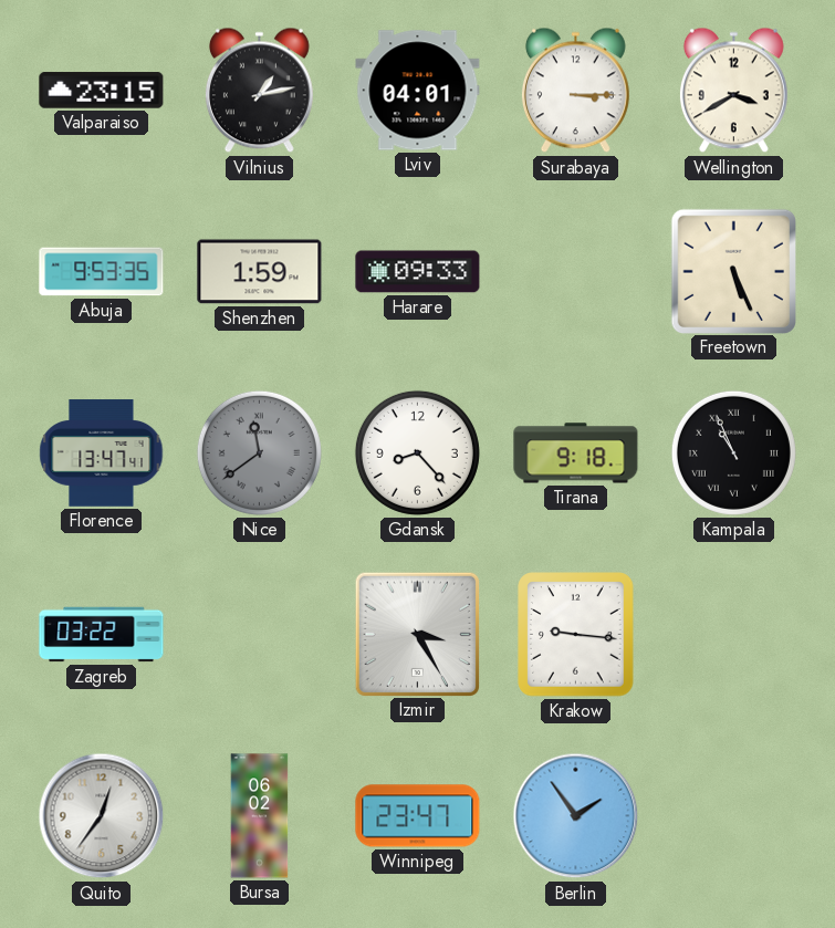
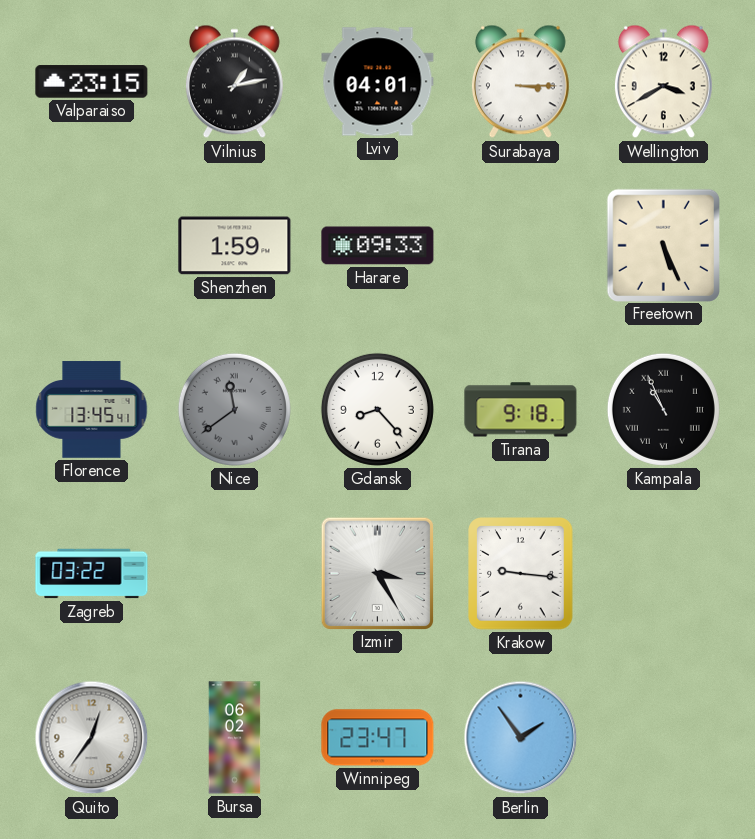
Abuja: 9:53 -> none (102, 272)
Florence: 13:47 -> 13:45 (92, 410)
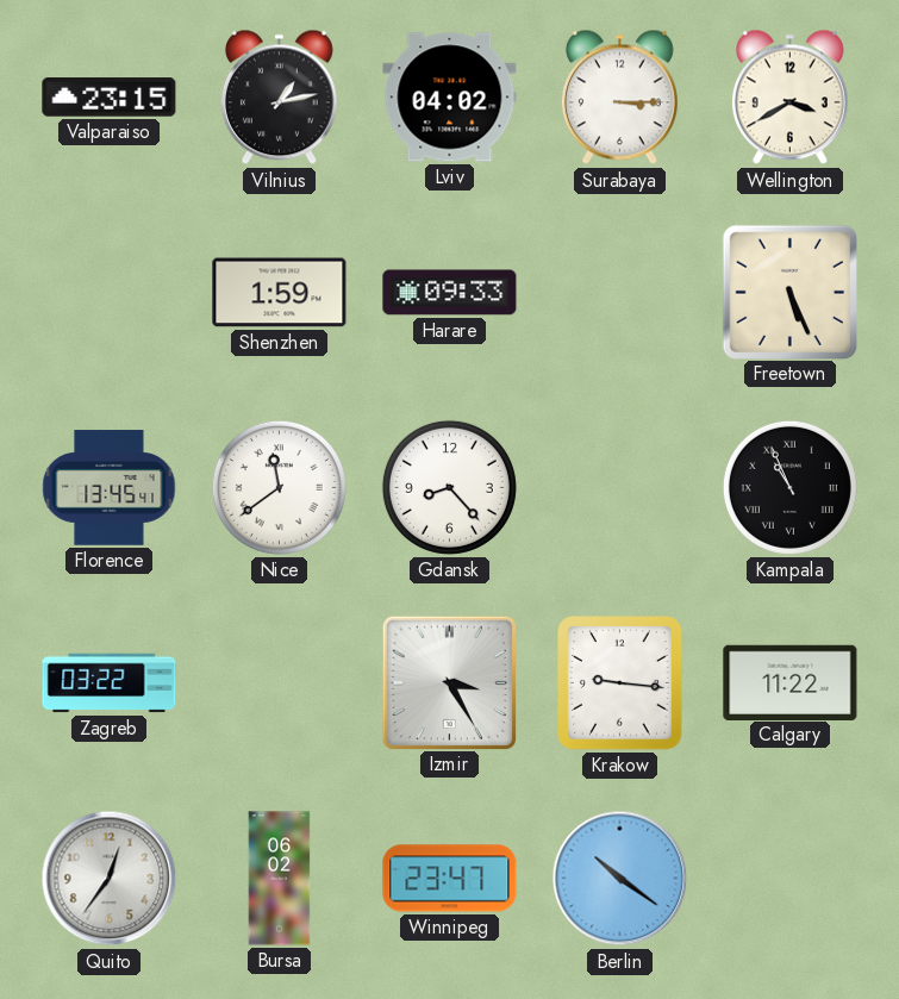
Lviv: 04:01 -> 04:02 (450, 98)
Nice dial: grey -> white (279, 487)
Tirana: 9:18 -> none (521, 410)
Calgary: none -> 11:22 (791, 682)
Berlin: 1:54 -> 10:21 (620, 879)
